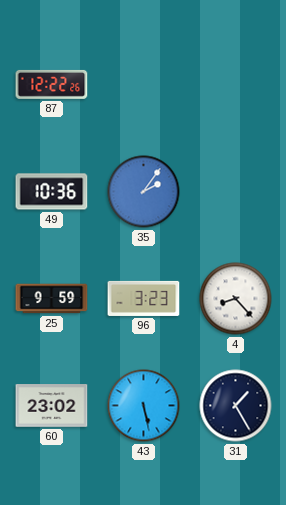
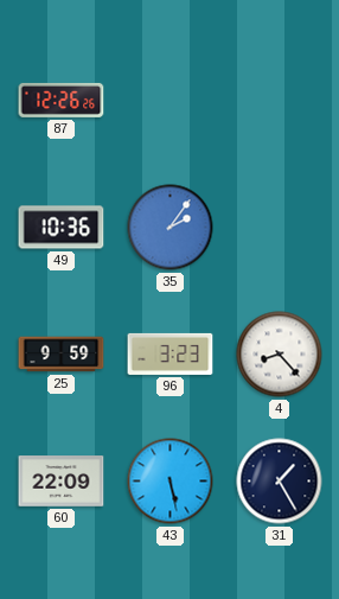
87: 12:22 -> 12:26 (62, 100)
60: 23:02 -> 22:09 (62, 482)
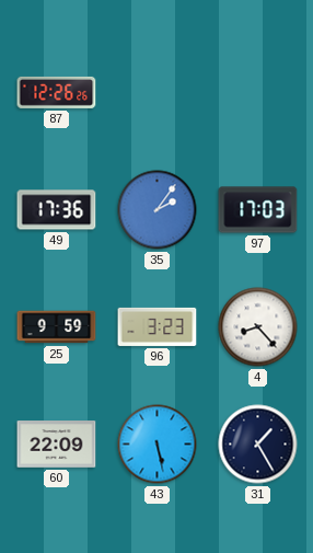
49: 10:36 -> 17:36 (57, 210)
97: none -> 17:03 (258, 210)
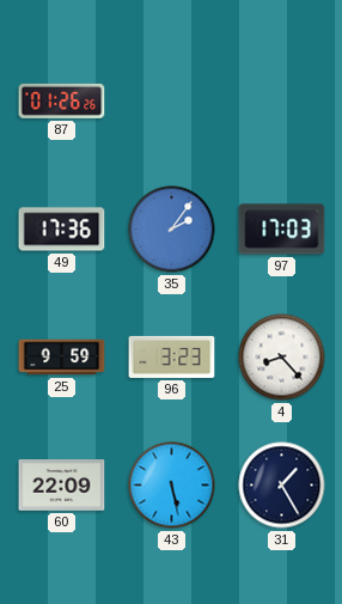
87: 12:26 -> 01:26 (62, 100)
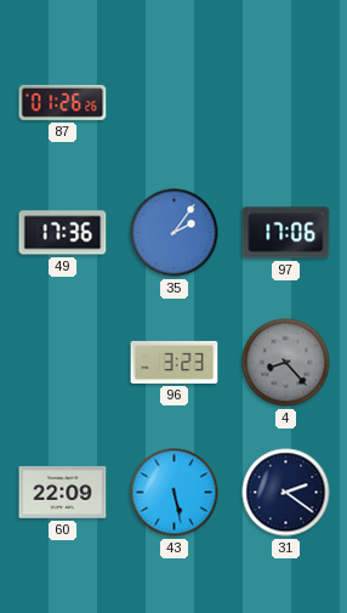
97: 17:03 -> 17:06 (286, 233)
25: 9:59 -> none (62, 358)
4 dial: white -> grey (286, 363)
31: 1:25 -> 2:21 (286, 493)
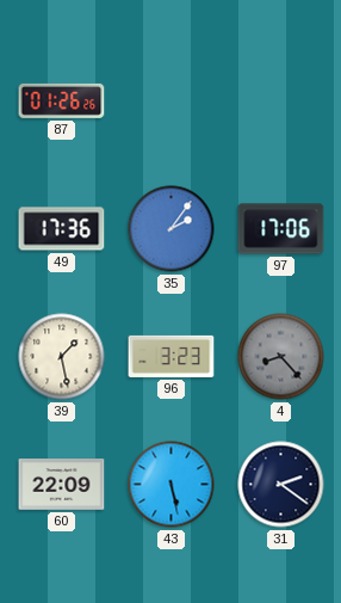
39: none -> 1:28 (62, 357)
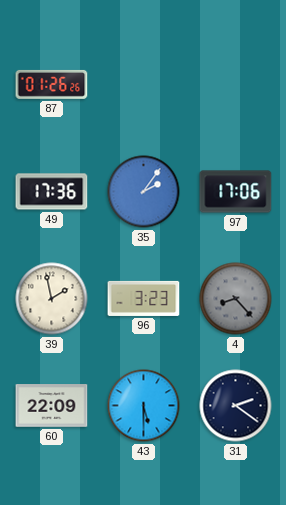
39: 1:28 -> 1:58 (52, 299)
43: 5:28 -> 5:30 (144, 406)
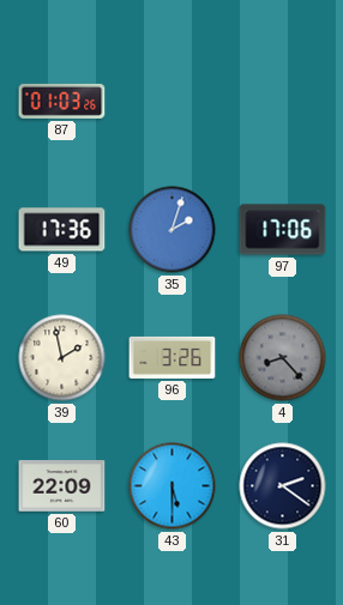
87: 01:26 -> 01:03 (62, 101)
35: 2:06 -> 2:03 (173, 230)
96: 3:23 -> 3:26 (173, 357)
